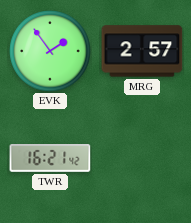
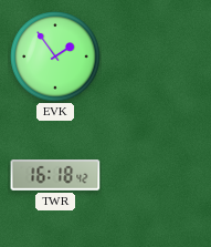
MRG: 2:57 -> none (142, 51)
TWR: 16:21 -> 16:18 (55, 175)
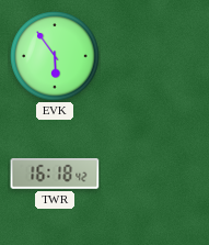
EVK: 1:54 -> 5:54 (55, 56)
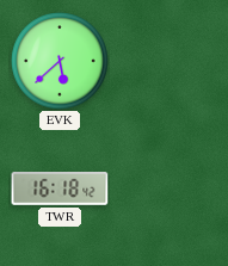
EVK: 5:54 -> 5:38 (60, 61)
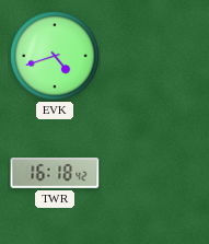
EVK: 5:38 -> 4:42 (55, 56)
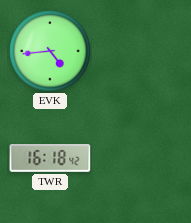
EVK: 4:42 -> 4:44 (50, 51)
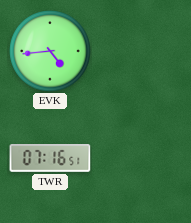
TWR: 16:18 -> 07:16 (50, 158)
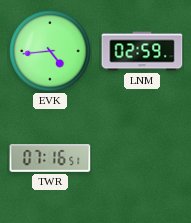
LNM: none -> 02:59 (142, 51)
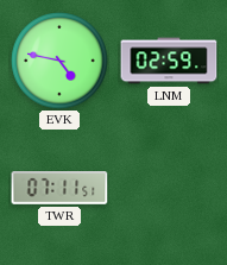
EVK: 4:44 -> 4:47 (59, 61)
TWR: 07:16 -> 07:11 (59, 188)
